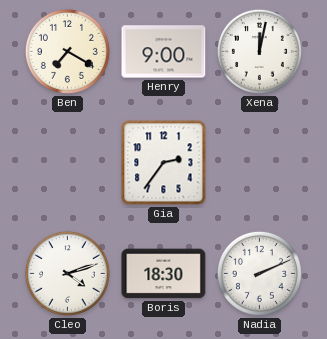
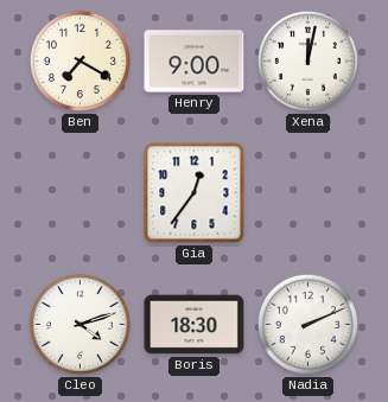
Gia: 2:36 -> 12:36 (195, 193)
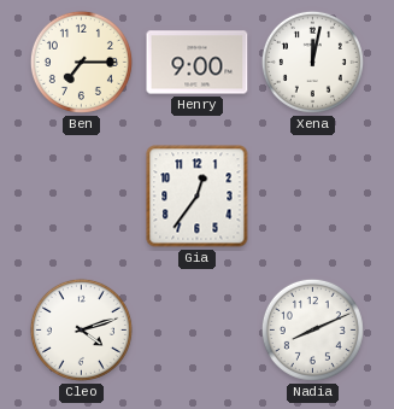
Ben: 7:20 -> 7:15 (81, 62)
Boris: 18:30 -> none (195, 325)
Nadia: 2:11 -> 8:11 (312, 329)
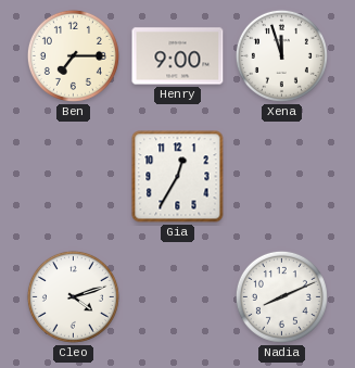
Xena: 12:02 -> 11:57 (281, 55)
Gia: 12:36 -> 12:35 (178, 177)
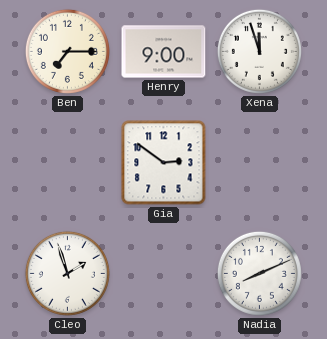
Gia: 12:35 -> 2:51 (164, 163)
Cleo: 4:12 -> 1:57 (67, 273)
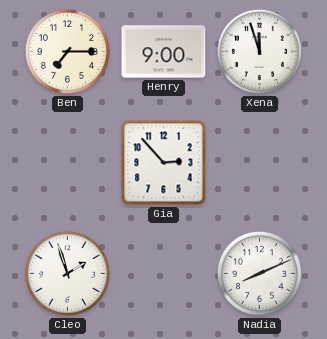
Gia: 2:51 -> 2:53 (164, 163)
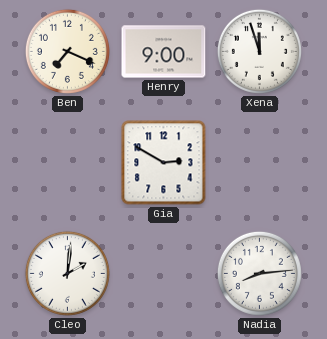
Ben: 7:15 -> 7:19 (67, 51)
Gia: 2:53 -> 2:50 (164, 163)
Cleo: 1:57 -> 2:01 (67, 273)
Nadia: 8:11 -> 8:14 (259, 273)
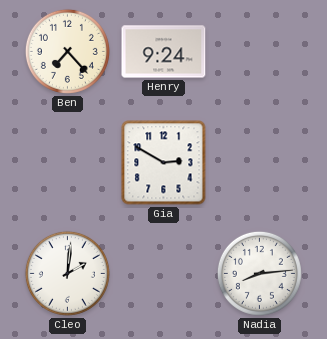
Ben: 7:19 -> 7:23 (67, 51)
Henry: 9:00 -> 9:24 (164, 52)
Xena: 11:57 -> none (259, 51)
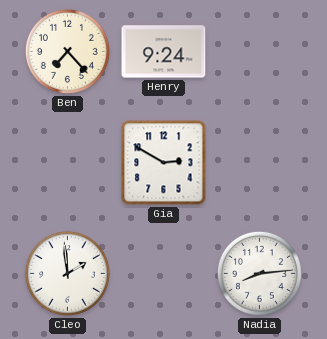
Cleo: 2:01 -> 1:59 (67, 273)
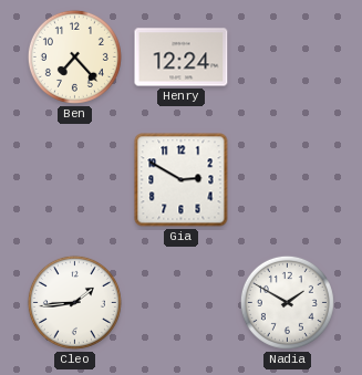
Henry: 9:24 -> 12:24 (182, 58)
Cleo: 1:59 -> 1:44 (74, 302)
Nadia: 8:14 -> 1:50 (287, 302)
